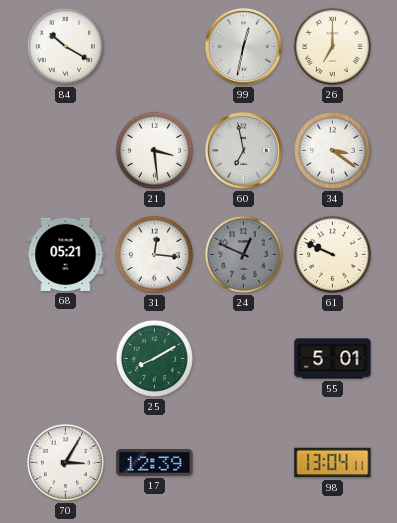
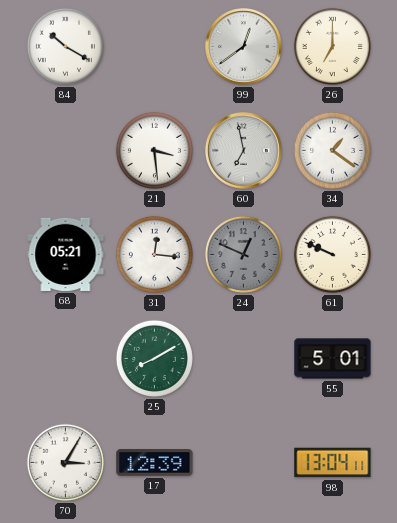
99: 12:32 -> 12:39 (244, 47)
34: 3:21 -> 1:21 (332, 150)
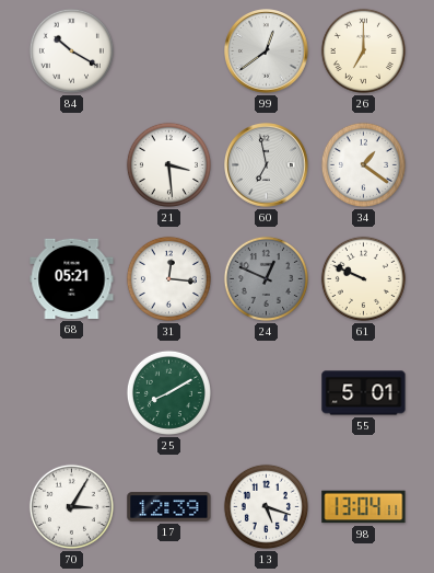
13: none -> 5:18 (266, 506)
